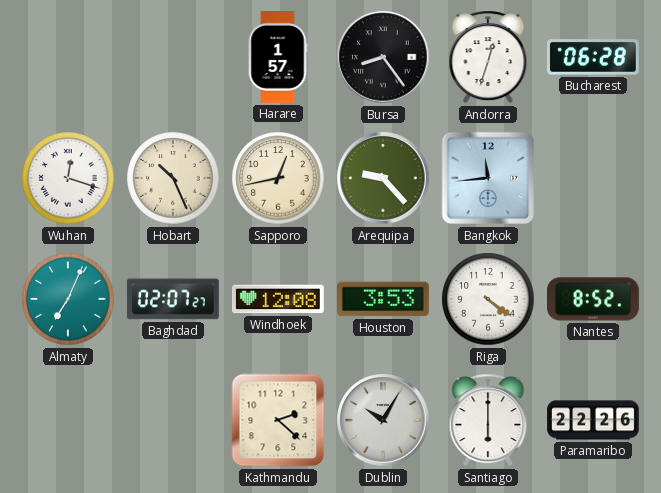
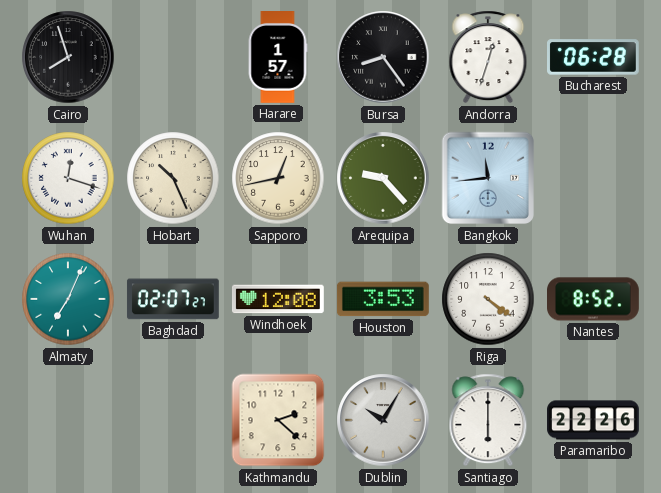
Cairo: none -> 7:57 (68, 57)
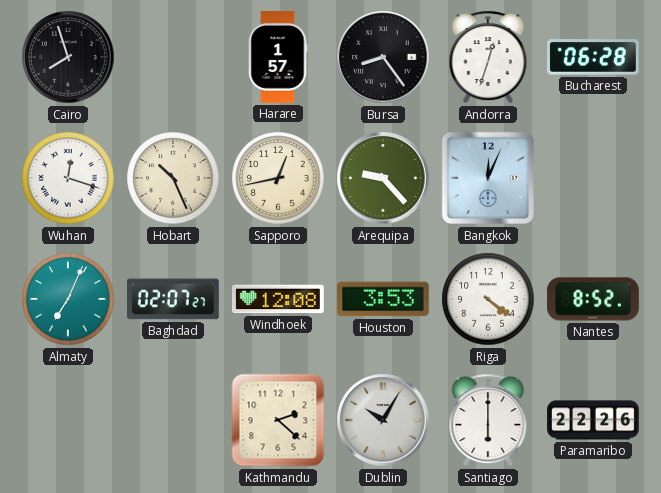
Bangkok: 11:44 -> 12:04 (488, 178)
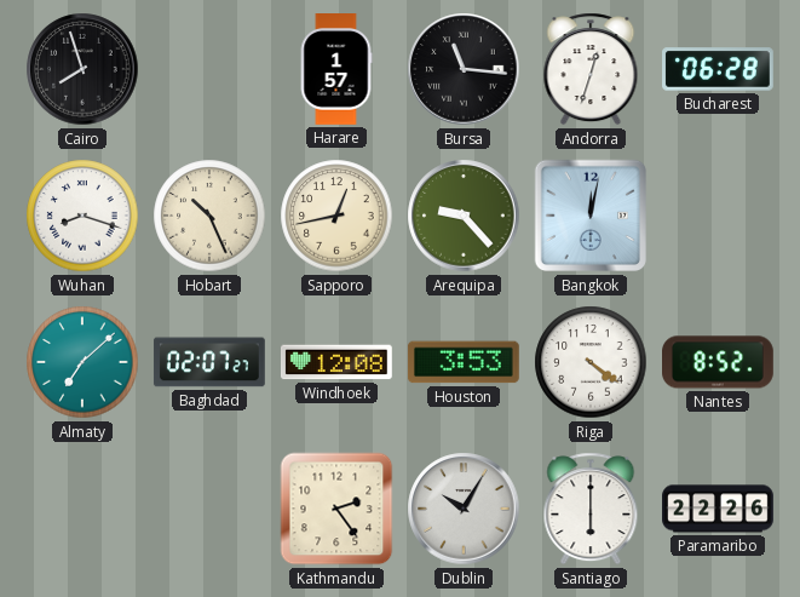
Bursa: 8:24 -> 11:16 (464, 69)
Wuhan: 12:18 -> 8:18 (82, 216)
Bangkok: 12:04 -> 12:02 (591, 216)
Almaty: 7:04 -> 7:08 (82, 362)
Kathmandu: 2:22 -> 2:24 (336, 509)
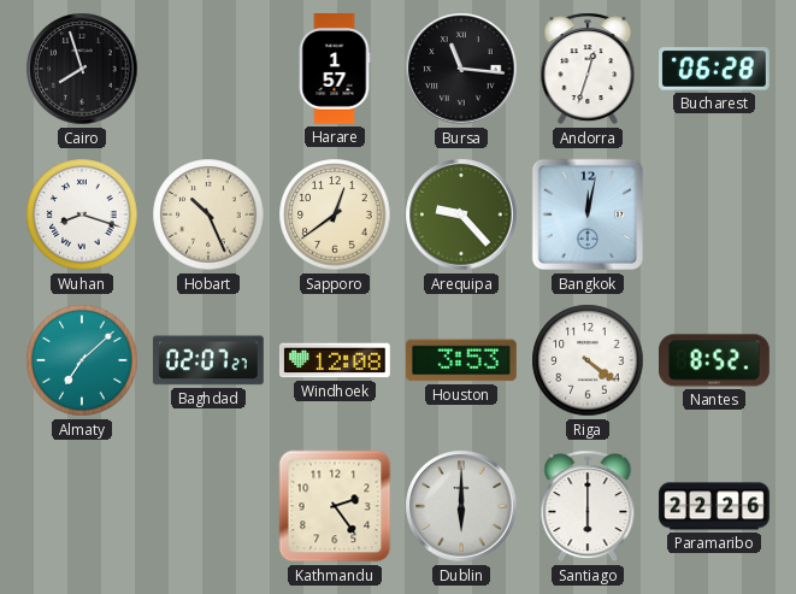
Sapporo: 12:43 -> 12:39 (335, 214)
Dublin: 10:05 -> 6:00 (461, 506)
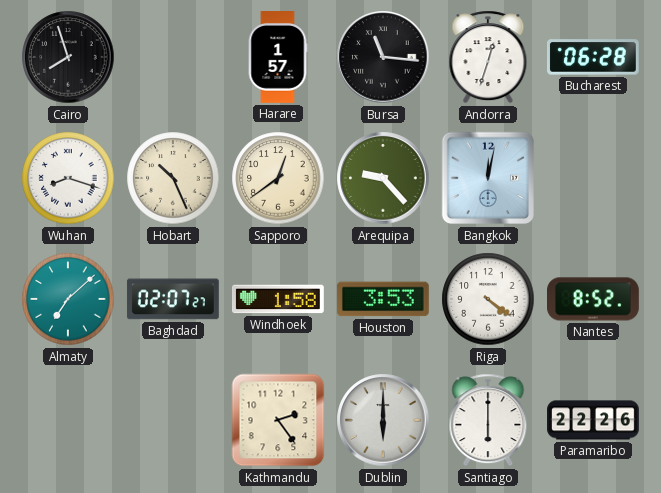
Windhoek: 12:08 -> 1:58 (278, 299)
